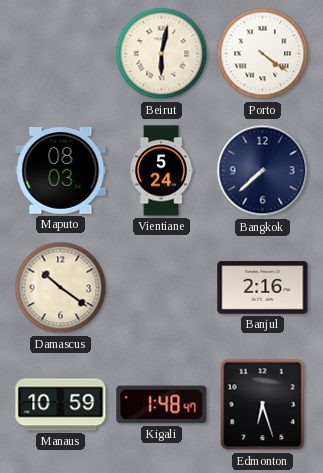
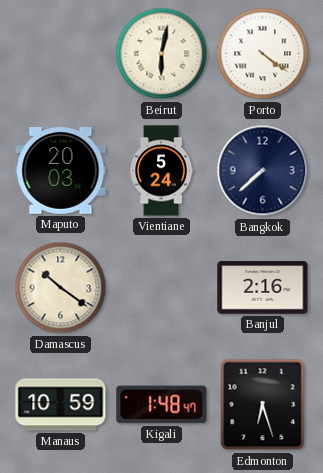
Maputo: 08:03 -> 20:03 (61, 171)
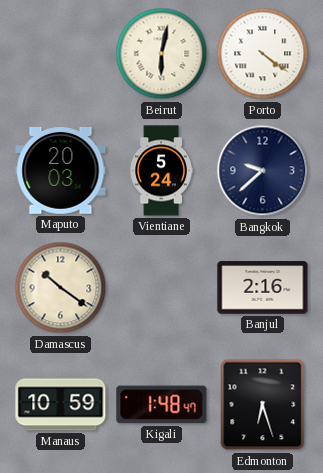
Bangkok: 7:38 -> 9:38 (263, 171)
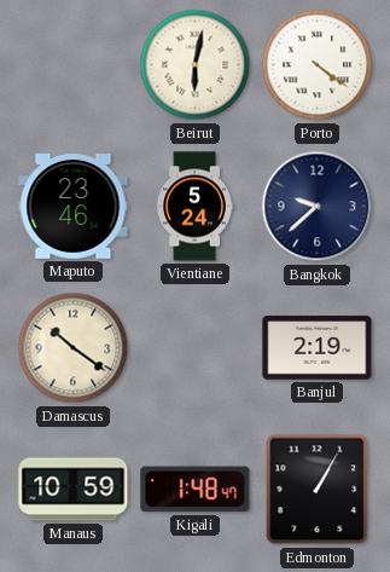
Maputo: 20:03 -> 23:46 (74, 207)
Banjul: 2:16 -> 2:19 (318, 348)
Edmonton: 6:27 -> 1:05 (318, 490)
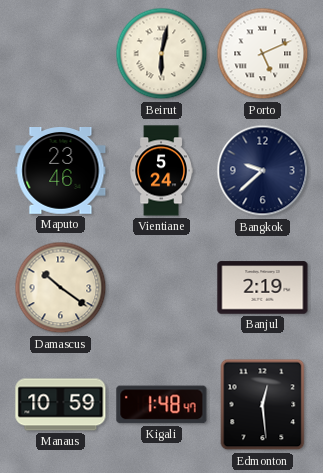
Porto: 4:21 -> 5:11 (263, 54)
Edmonton: 1:05 -> 12:29 (263, 405)
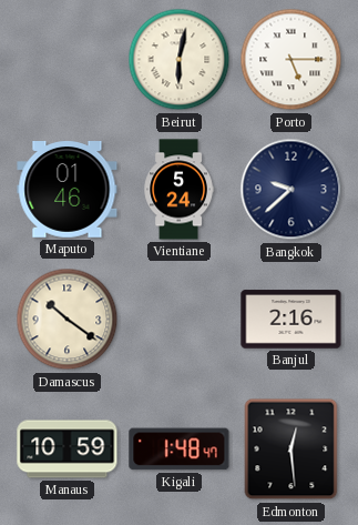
Porto: 5:11 -> 5:15 (291, 60)
Maputo: 23:46 -> 01:46 (68, 190)
Banjul: 2:19 -> 2:16 (291, 320)
